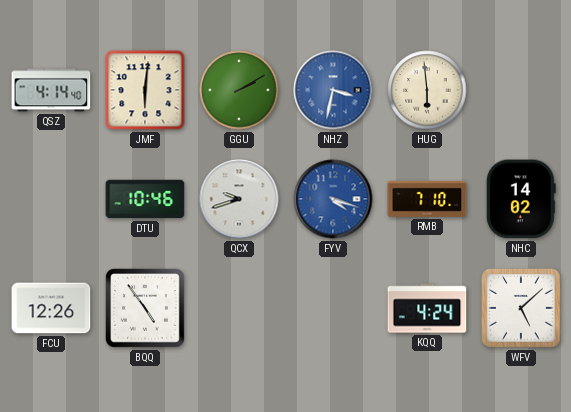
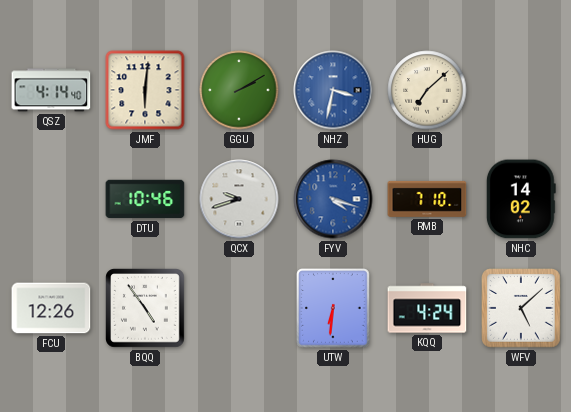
HUG: 5:59 -> 7:08 (427, 90)
UTW: none -> 6:31 (333, 308)
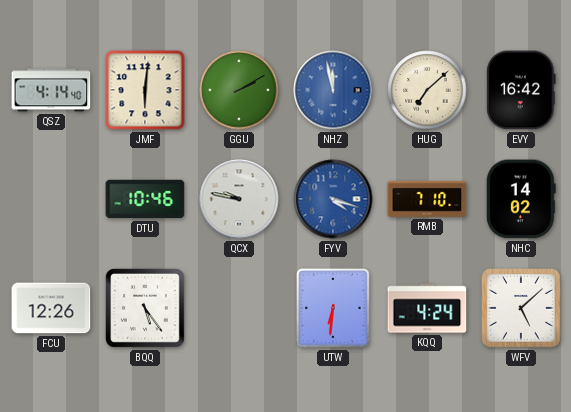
NHZ: 3:32 -> 11:58 (333, 90)
EVY: none -> 16:42 (521, 90)
QCX: 9:42 -> 9:47 (239, 199)
BQQ: 4:54 -> 5:24 (146, 309)
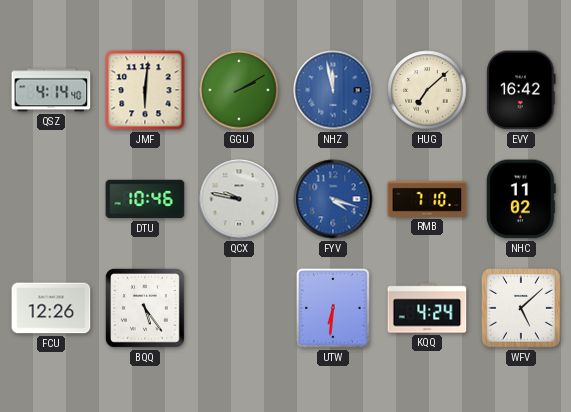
NHC: 14:02 -> 11:02 (521, 199)
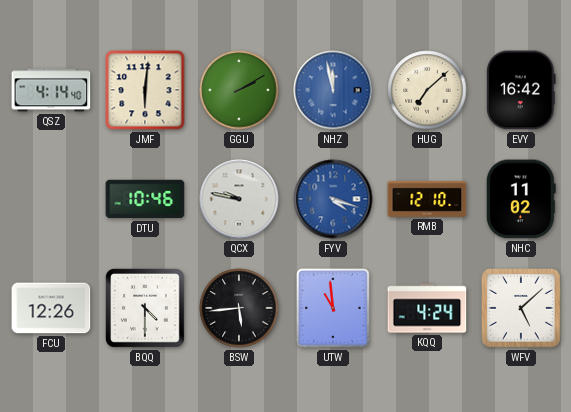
RMB: 7:10 -> 12:10 (427, 199)
BQQ: 5:24 -> 4:30 (146, 309)
BSW: none -> 5:44 (239, 308)
UTW: 6:31 -> 10:59 (333, 308)
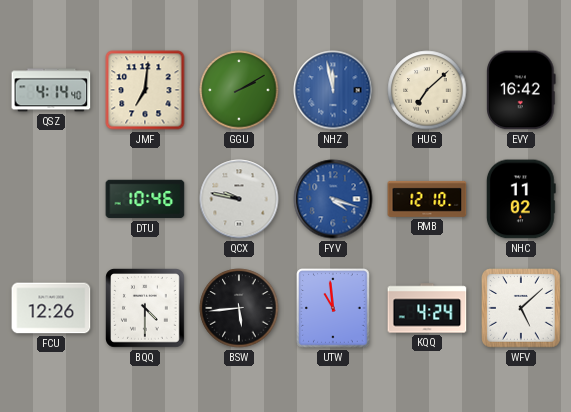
JMF: 6:01 -> 7:01 (145, 90)
